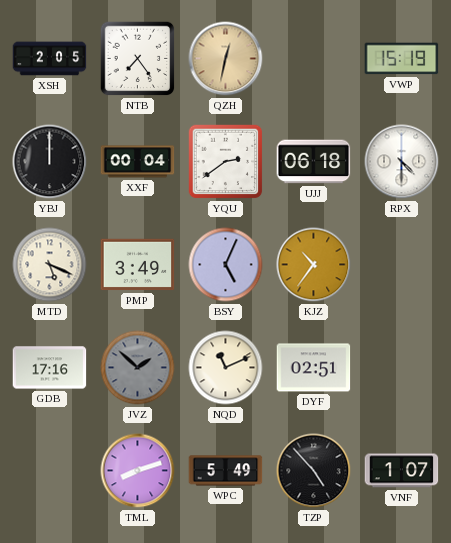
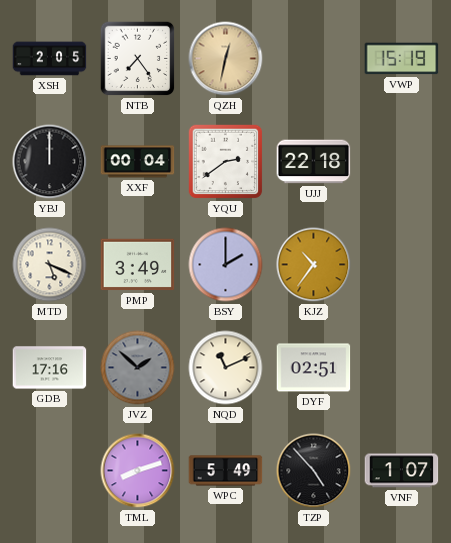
UJJ: 06:18 -> 22:18 (314, 162)
RPX: 4:30 -> none (402, 162)
BSY: 5:04 -> 2:00 (226, 265)
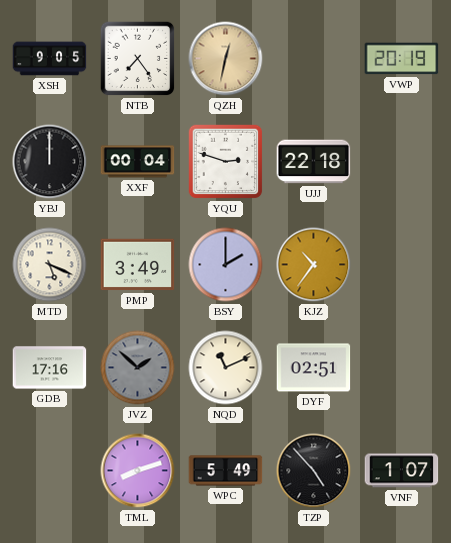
XSH: 2:05 -> 9:05 (50, 59)
VWP: 15:19 -> 20:19 (402, 59)
YQU: 2:39 -> 2:48 (226, 162)
